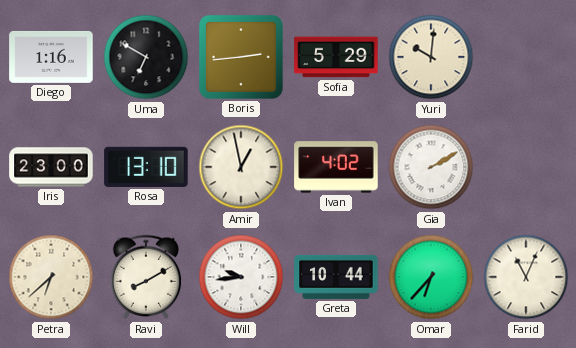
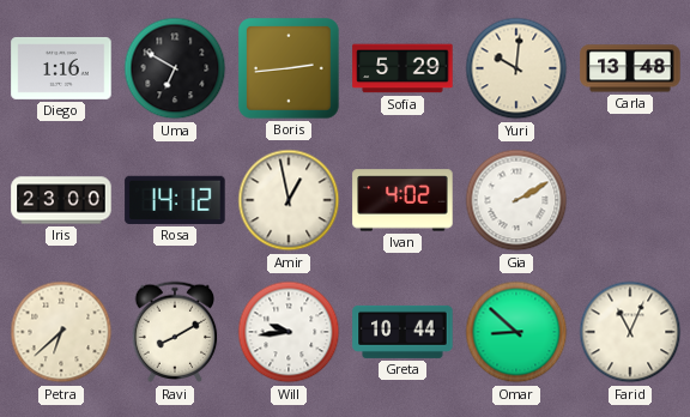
Carla: none -> 13:48 (630, 68)
Rosa: 13:10 -> 14:12 (175, 200)
Omar: 6:37 -> 8:52 (516, 332)
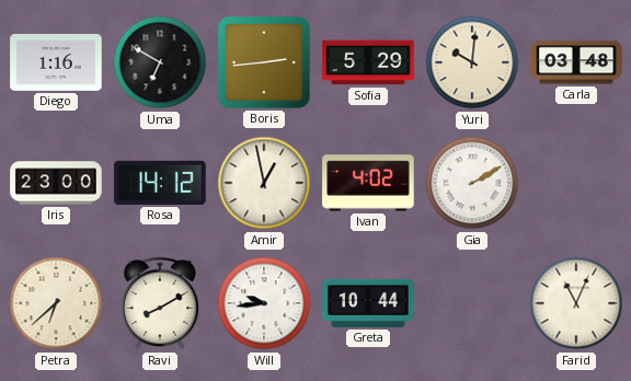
Carla: 13:48 -> 03:48 (576, 62)
Omar: 8:52 -> none (516, 332)
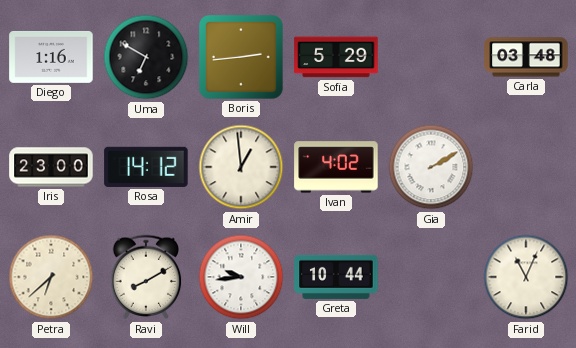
Yuri: 10:01 -> none (472, 62)
Amir: 12:58 -> 12:59 (241, 167)
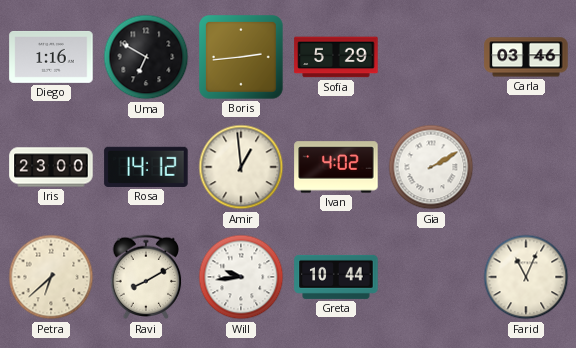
Carla: 03:48 -> 03:46 (526, 57)
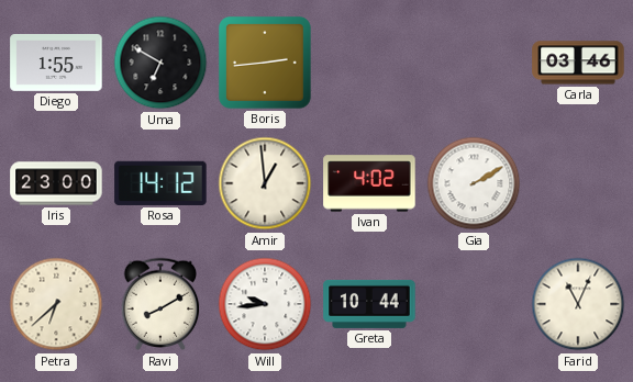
Diego: 1:16 -> 1:55 (56, 63)
Sofia: 5:29 -> none (336, 57)
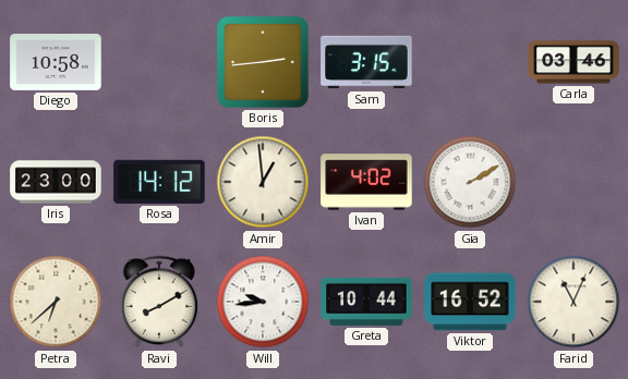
Diego: 1:55 -> 10:58 (56, 62)
Uma: 6:50 -> none (160, 63)
Sam: none -> 3:15 (366, 62)
Viktor: none -> 16:52 (470, 302)
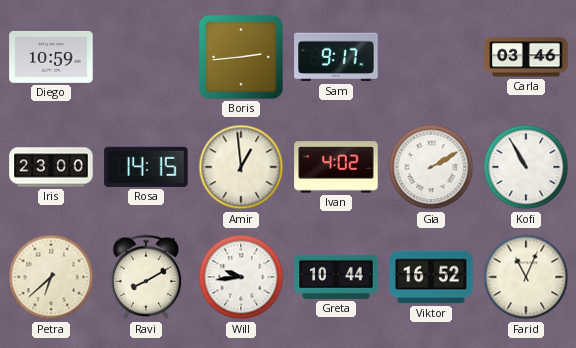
Diego: 10:58 -> 10:59 (51, 57)
Sam: 3:15 -> 9:17 (336, 57)
Rosa: 14:12 -> 14:15 (146, 167)
Kofi: none -> 10:55 (526, 167)
